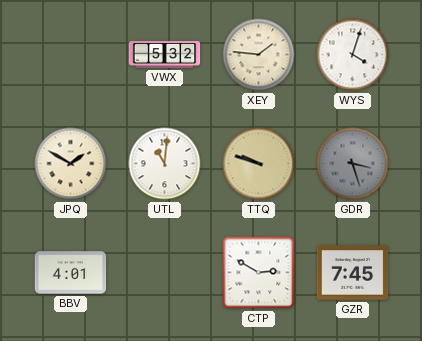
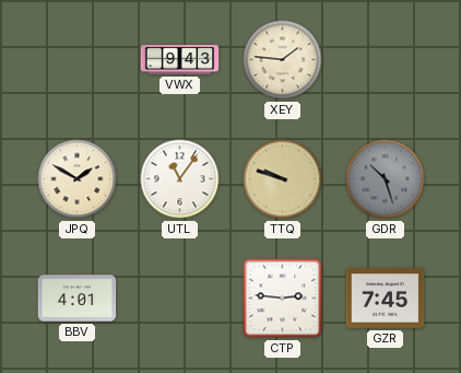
VWX: 5:32 -> 9:43 (180, 60)
WYS: 4:03 -> none (353, 55)
UTL: 11:01 -> 11:06 (180, 179)
GDR: 3:27 -> 10:27 (386, 179)
CTP: 2:50 -> 2:46 (283, 299)
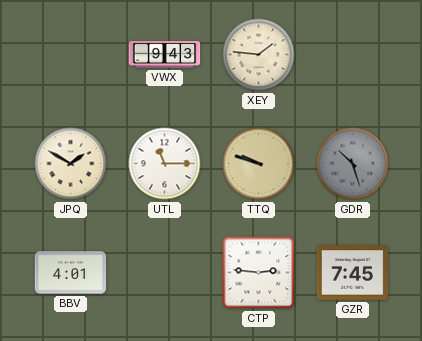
UTL: 11:06 -> 11:15 (165, 164)
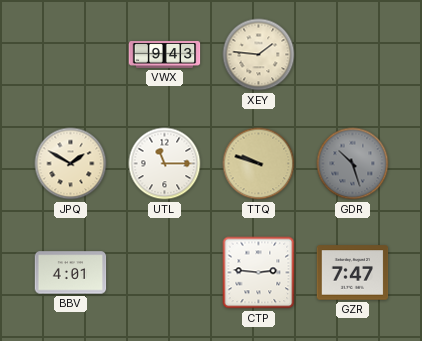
GZR: 7:45 -> 7:47 (353, 273)
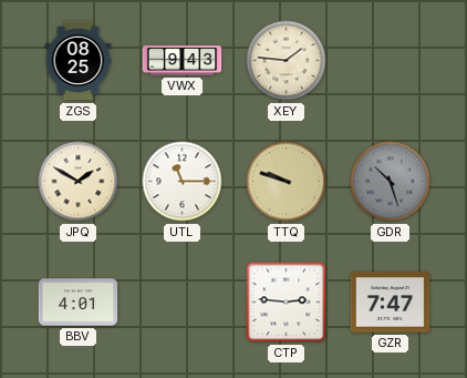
ZGS: none -> 08:25 (79, 61)
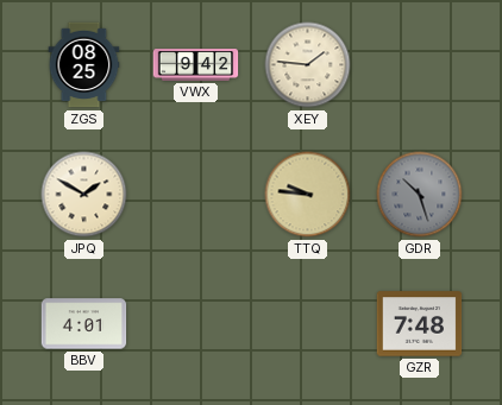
VWX: 9:43 -> 9:42 (196, 65)
UTL: 11:15 -> none (183, 182)
TTQ: 9:48 -> 9:46 (308, 195)
CTP: 2:46 -> none (287, 303)
GZR: 7:47 -> 7:48 (420, 324)
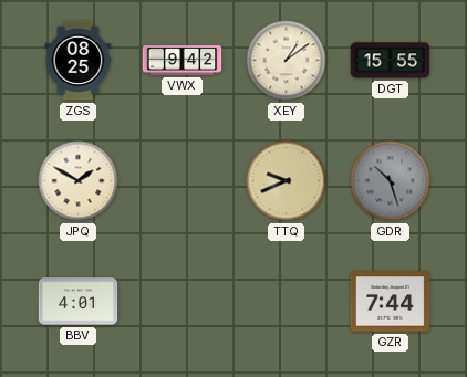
XEY: 1:46 -> 1:09 (287, 61)
DGT: none -> 15:55 (391, 61)
TTQ: 9:46 -> 9:41 (287, 181)
GZR: 7:48 -> 7:44 (391, 302)
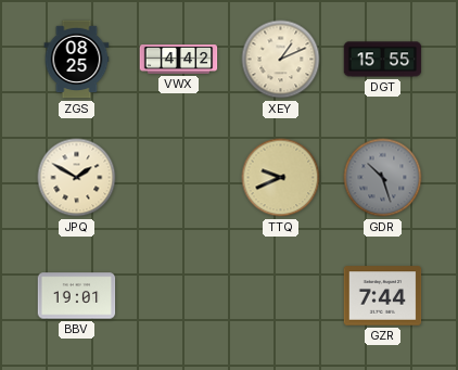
VWX: 9:42 -> 4:42 (179, 60)
XEY: 1:09 -> 1:11 (281, 60)
BBV: 4:01 -> 19:01 (77, 296)
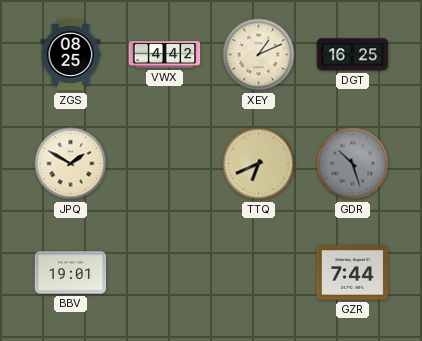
DGT: 15:55 -> 16:25 (353, 55)
TTQ: 9:41 -> 6:41 (259, 164)
